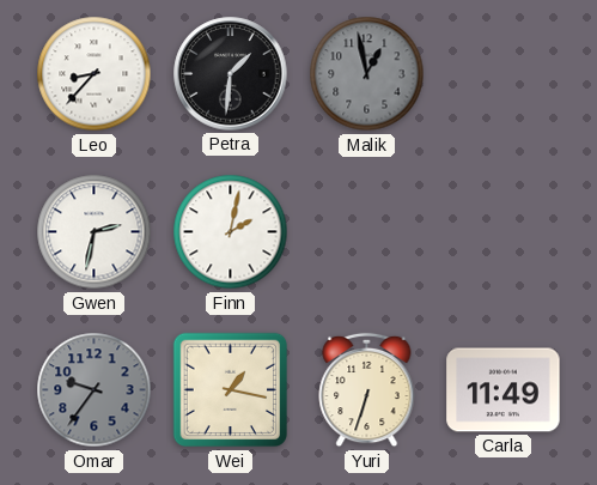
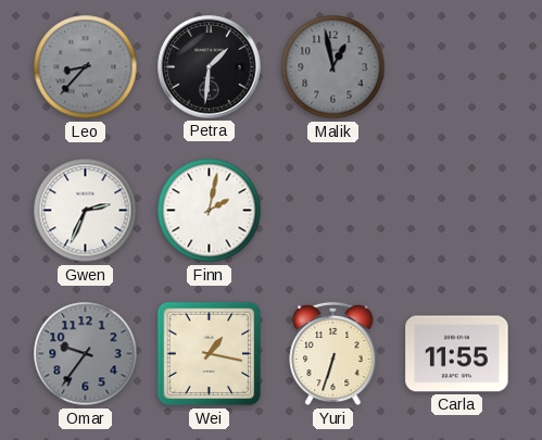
Leo dial: white -> grey (86, 67)
Gwen: 2:32 -> 2:34 (86, 211)
Carla: 11:49 -> 11:55 (457, 354)
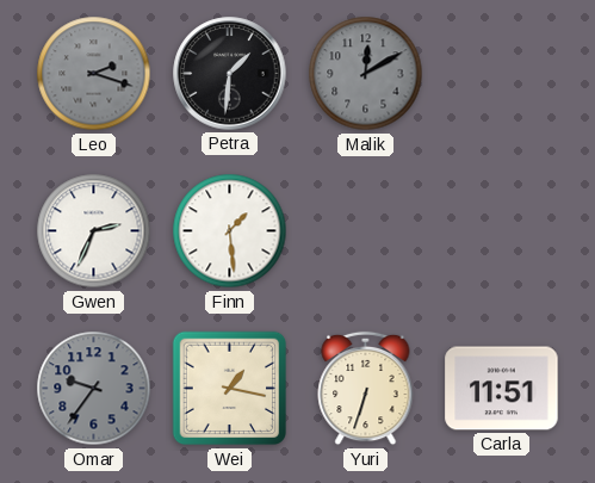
Leo: 8:37 -> 2:18 (94, 74)
Malik: 12:58 -> 12:10 (366, 74)
Finn: 2:02 -> 1:29 (230, 231)
Carla: 11:55 -> 11:51 (502, 389)
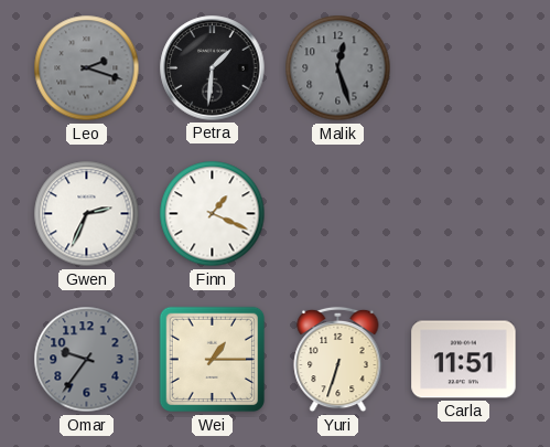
Malik: 12:10 -> 12:27 (338, 68)
Finn: 1:29 -> 1:19 (213, 214)
Wei: 1:17 -> 1:15 (213, 360)
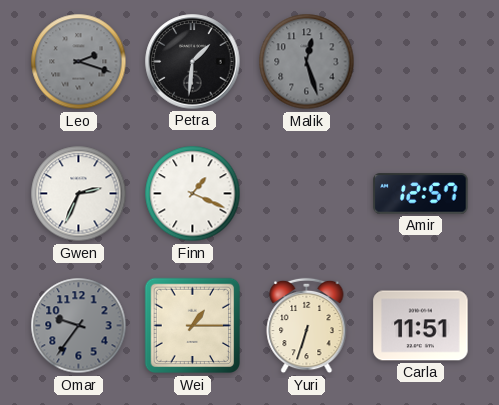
Amir: none -> 12:57 (421, 194)
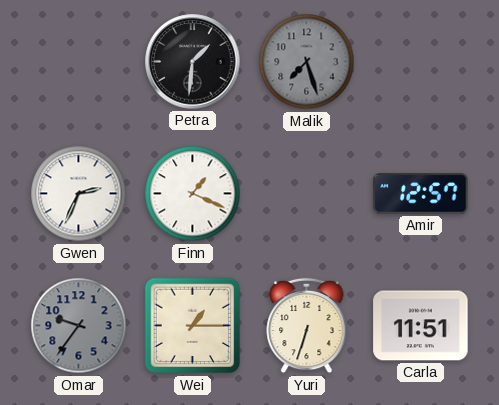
Leo: 2:18 -> none (79, 62)
Malik: 12:27 -> 7:27 (307, 62)
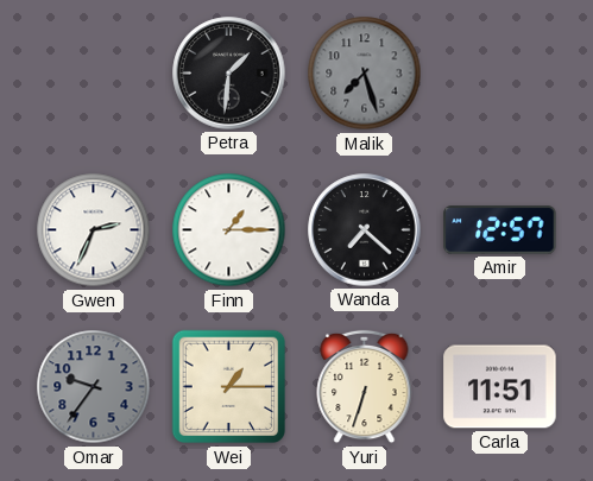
Finn: 1:19 -> 1:15 (229, 230)
Wanda: none -> 7:22 (365, 230)
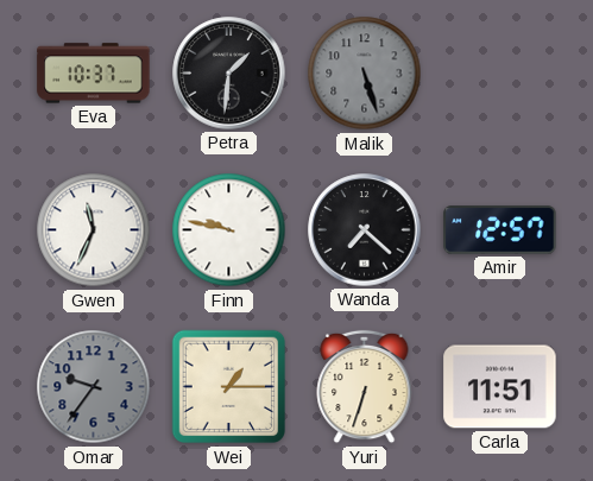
Eva: none -> 10:37 (94, 74)
Malik: 7:27 -> 5:27 (365, 74)
Gwen: 2:34 -> 11:34 (94, 230)
Finn: 1:15 -> 9:47 (229, 230)
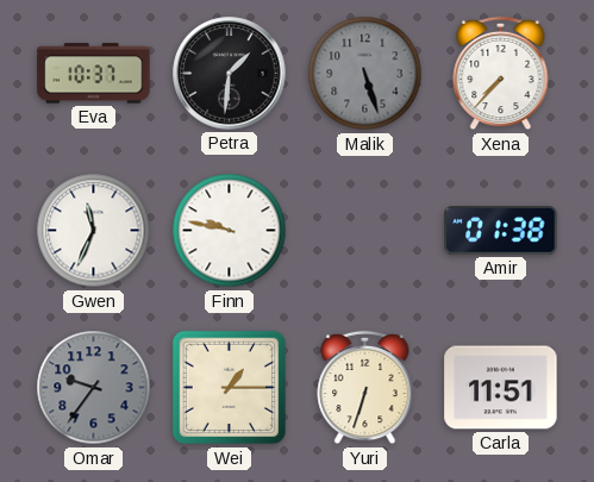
Xena: none -> 7:37 (501, 74)
Wanda: 7:22 -> none (365, 230)
Amir: 12:57 -> 01:38 (501, 231)
